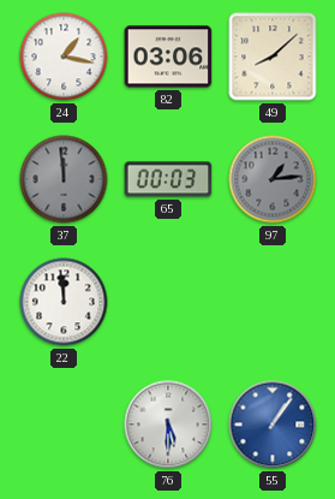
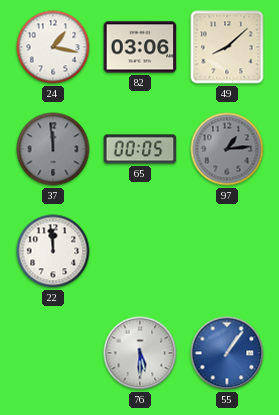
65: 00:03 -> 00:05 (140, 149)
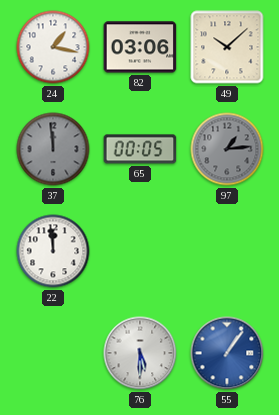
49: 8:08 -> 10:08 (227, 47)
